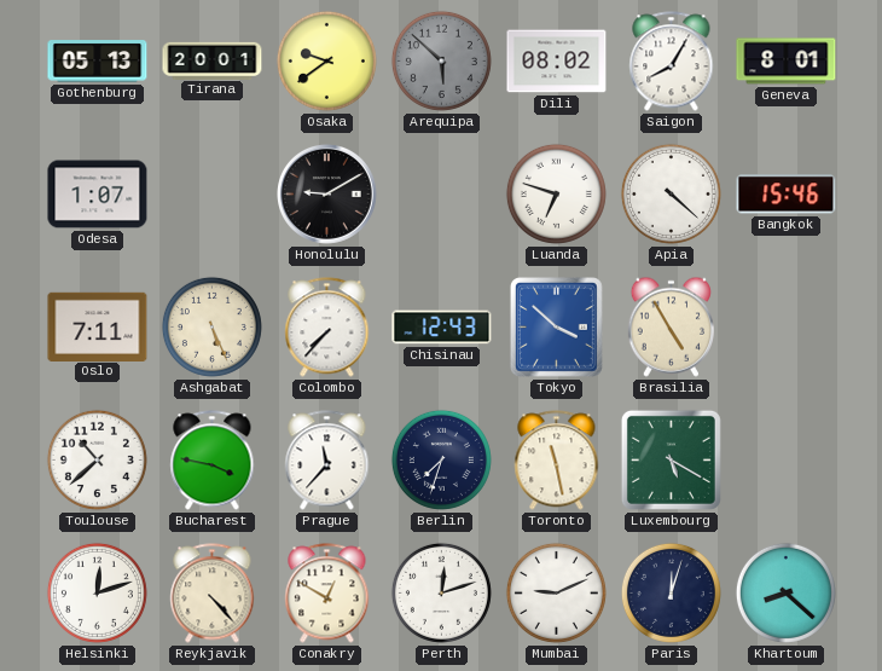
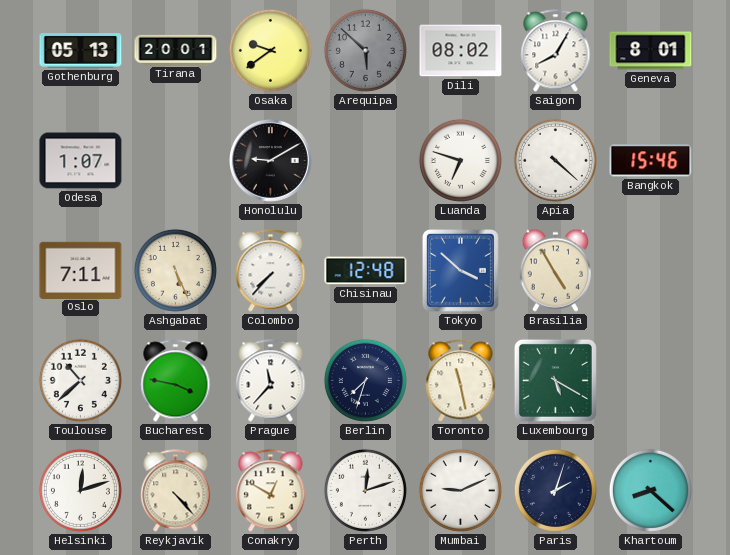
Chisinau: 12:43 -> 12:48 (366, 271)
Paris: 12:03 -> 2:03 (555, 490)
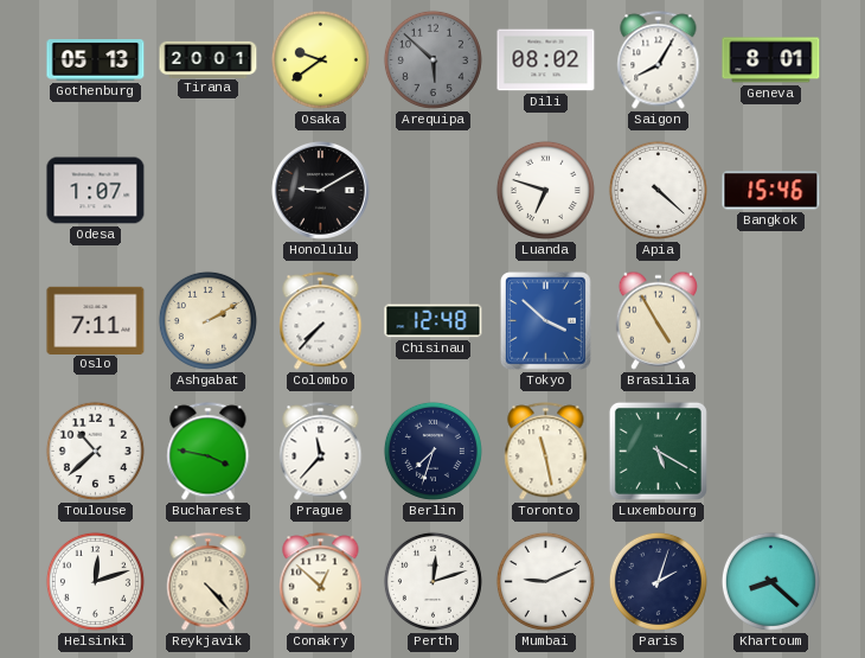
Ashgabat: 5:26 -> 2:10 (207, 320)
Conakry: 12:50 -> 12:52 (321, 582)
